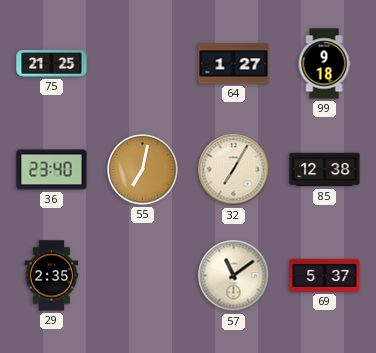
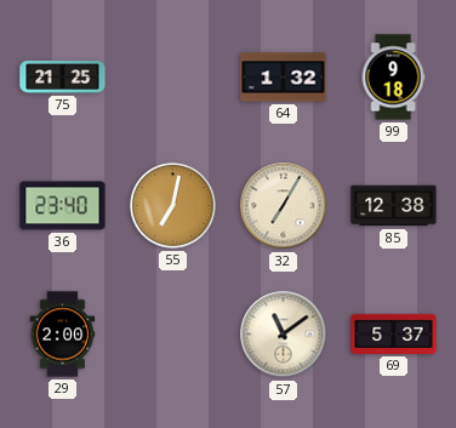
64: 1:27 -> 1:32 (284, 78)
29: 2:35 -> 2:00 (63, 335)
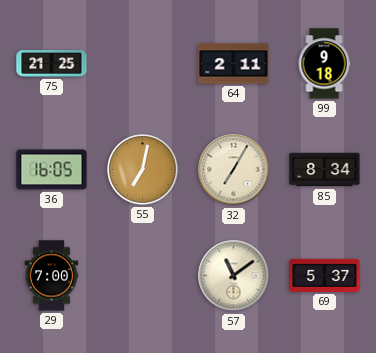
64: 1:32 -> 2:11 (234, 64)
36: 23:40 -> 16:05 (52, 170)
85: 12:38 -> 8:34 (325, 170)
29: 2:00 -> 7:00 (52, 276)
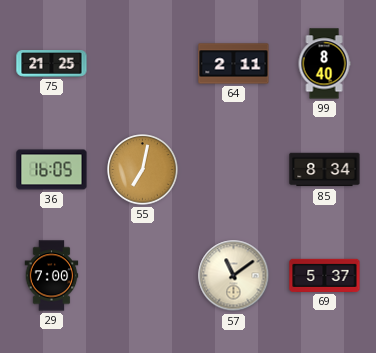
99: 9:18 -> 8:40 (324, 64)
32: 7:05 -> none (234, 170)
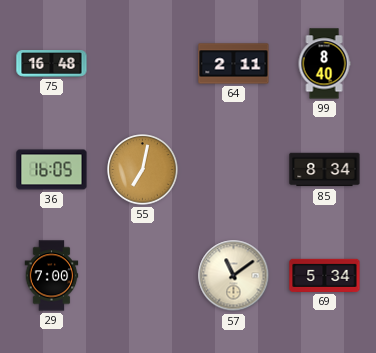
75: 21:25 -> 16:48 (52, 64)
69: 5:37 -> 5:34 (325, 275)
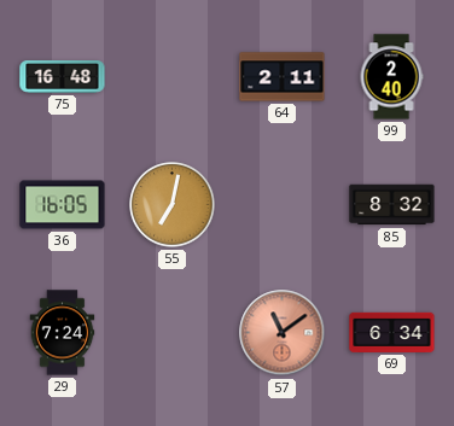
99: 8:40 -> 2:40 (391, 77)
85: 8:34 -> 8:32 (392, 205)
29: 7:00 -> 7:24 (63, 333)
57 dial: cream -> salmon (283, 333)
69: 5:34 -> 6:34 (392, 332)
